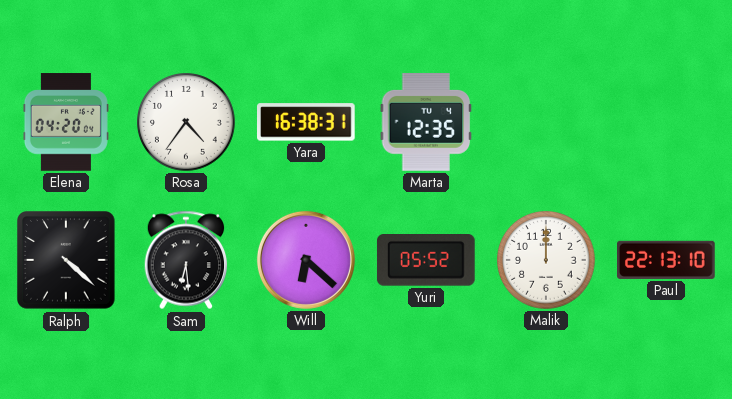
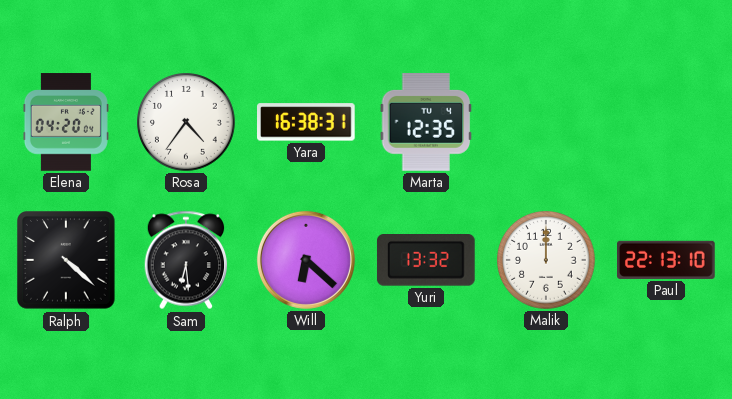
Yuri: 05:52 -> 13:32 (426, 261)
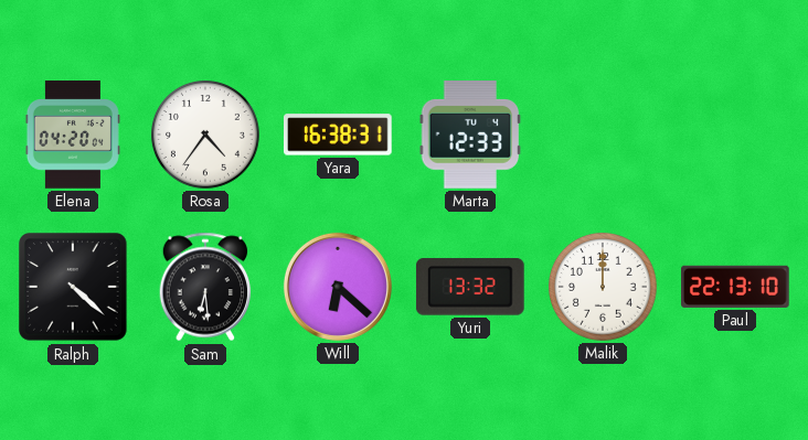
Marta: 12:35 -> 12:33 (470, 136)
